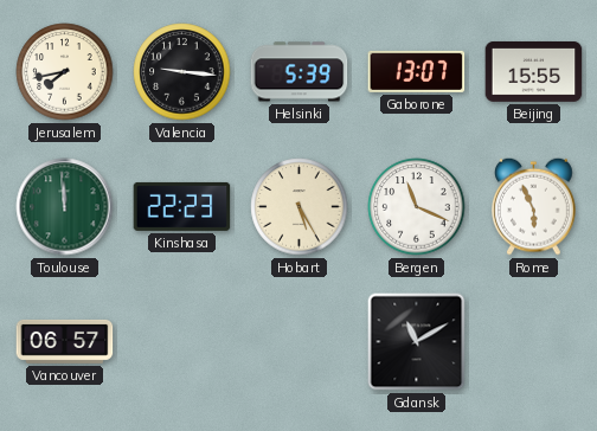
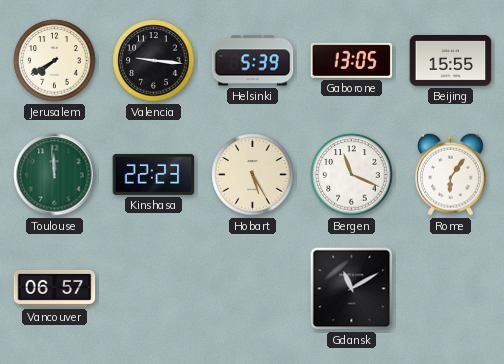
Jerusalem: 7:43 -> 7:40 (55, 61)
Gaborone: 13:07 -> 13:05 (352, 60)
Rome: 5:56 -> 6:06 (451, 174)
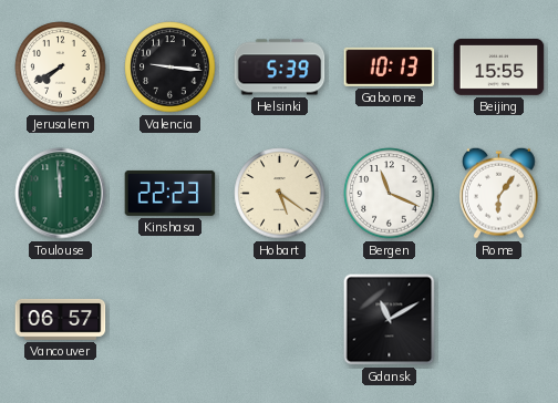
Gaborone: 13:05 -> 10:13 (390, 66)
Hobart: 5:25 -> 5:21 (280, 194)
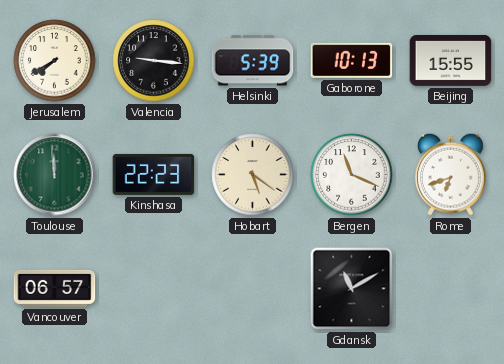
Rome: 6:06 -> 6:42 (451, 174)
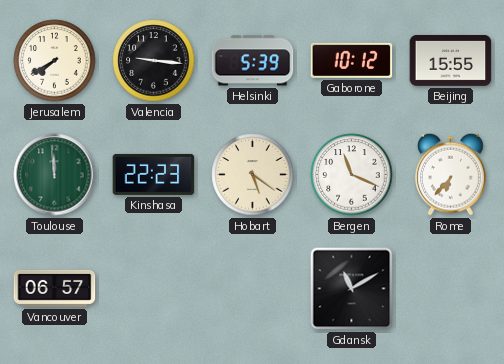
Gaborone: 10:13 -> 10:12 (352, 60)
Rome: 6:42 -> 6:37 (451, 174)
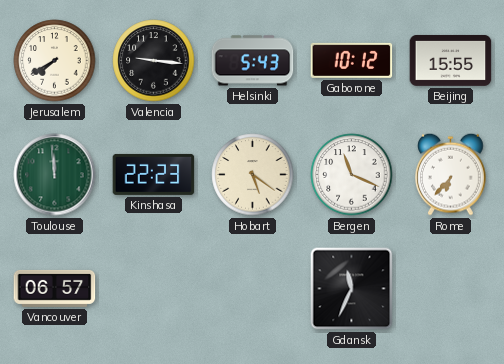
Helsinki: 5:39 -> 5:43 (253, 61)
Gdansk: 11:10 -> 11:34 (352, 289)
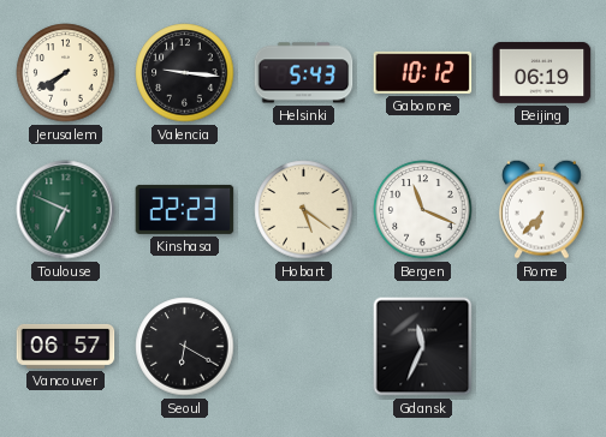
Beijing: 15:55 -> 06:19 (542, 72)
Toulouse: 11:59 -> 6:49 (66, 210)
Seoul: none -> 6:20 (185, 347)
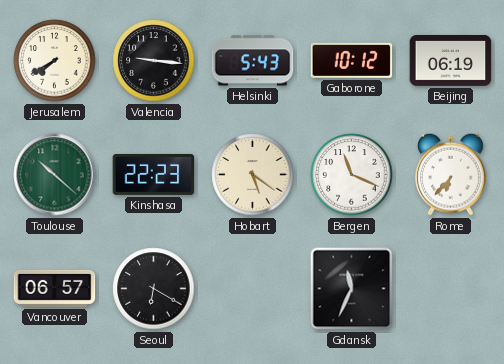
Toulouse: 6:49 -> 10:22 (55, 175)
